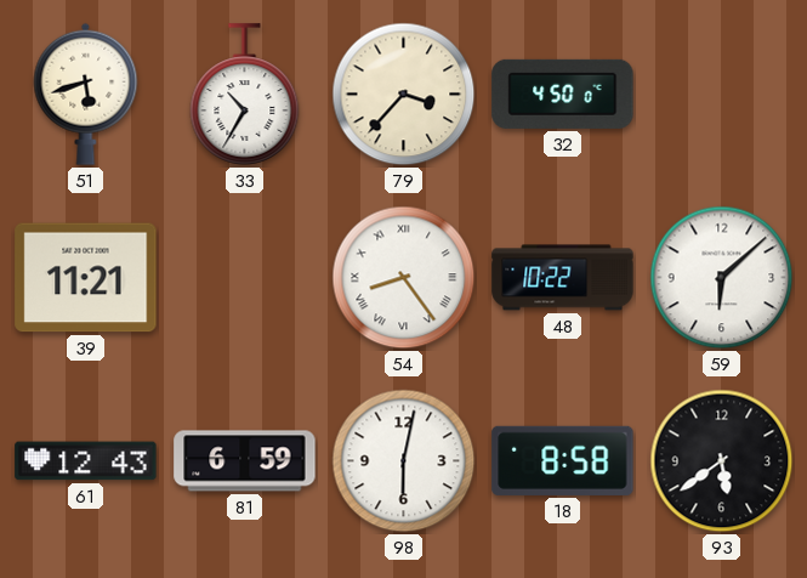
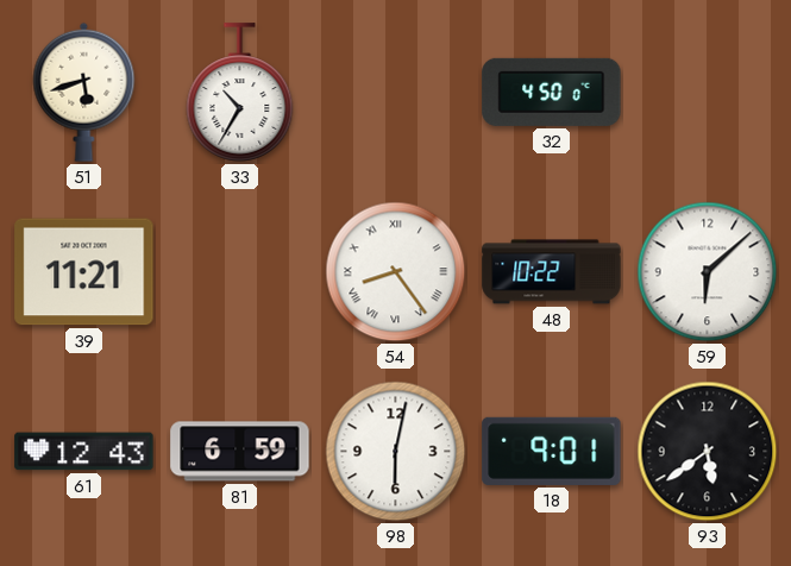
79: 3:37 -> none (404, 95)
18: 8:58 -> 9:01 (552, 451)
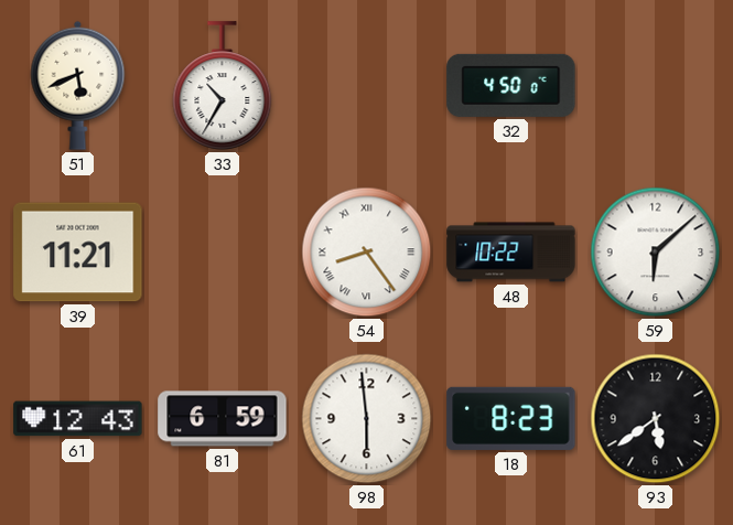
51: 5:42 -> 5:41 (78, 85)
98: 6:02 -> 5:59 (367, 419)
18: 9:01 -> 8:23 (511, 418)
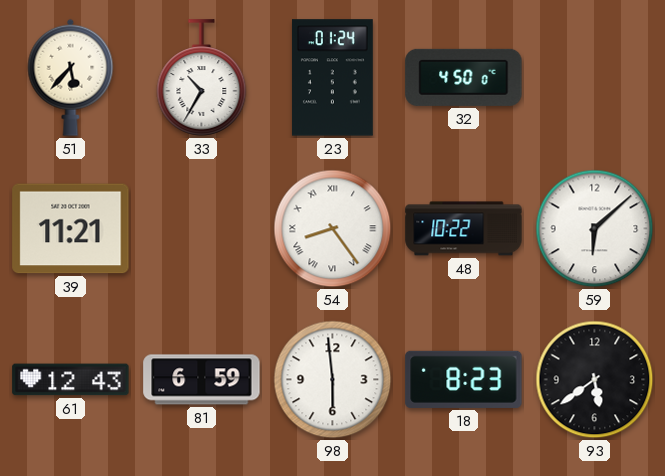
51: 5:41 -> 5:37 (71, 77)
23: none -> 01:24 (332, 78)
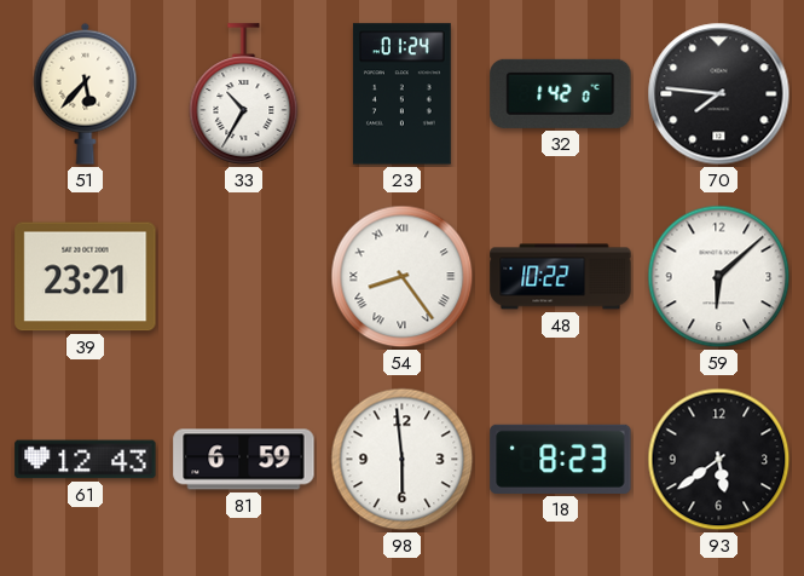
32: 4:50 -> 1:42 (561, 93)
70: none -> 7:46 (719, 94)
39: 11:21 -> 23:21 (86, 277)
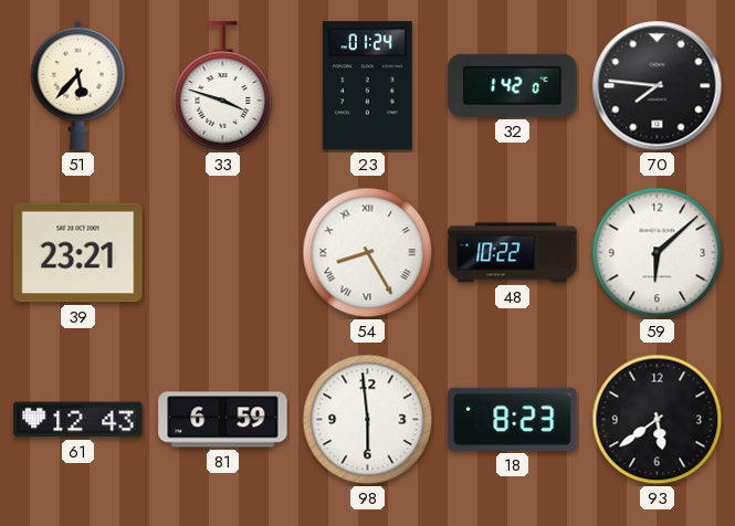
33: 10:35 -> 3:48 (223, 86)
54: 8:24 -> 8:25 (368, 253)
